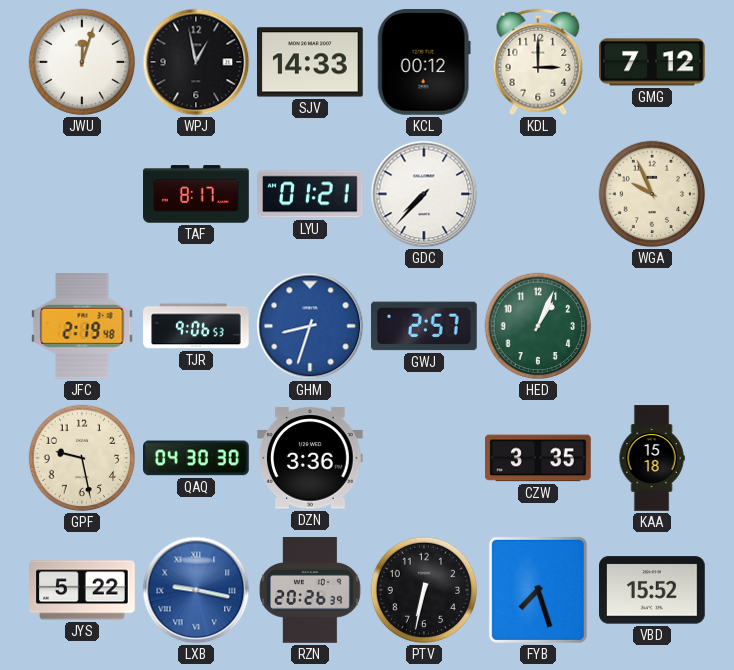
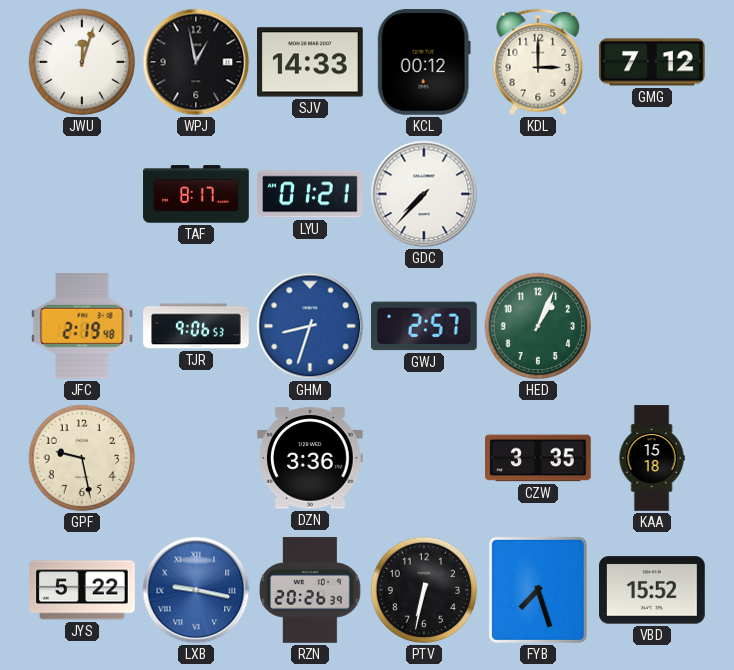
WGA: 9:56 -> none (652, 194)
QAQ: 04:30 -> none (197, 458)
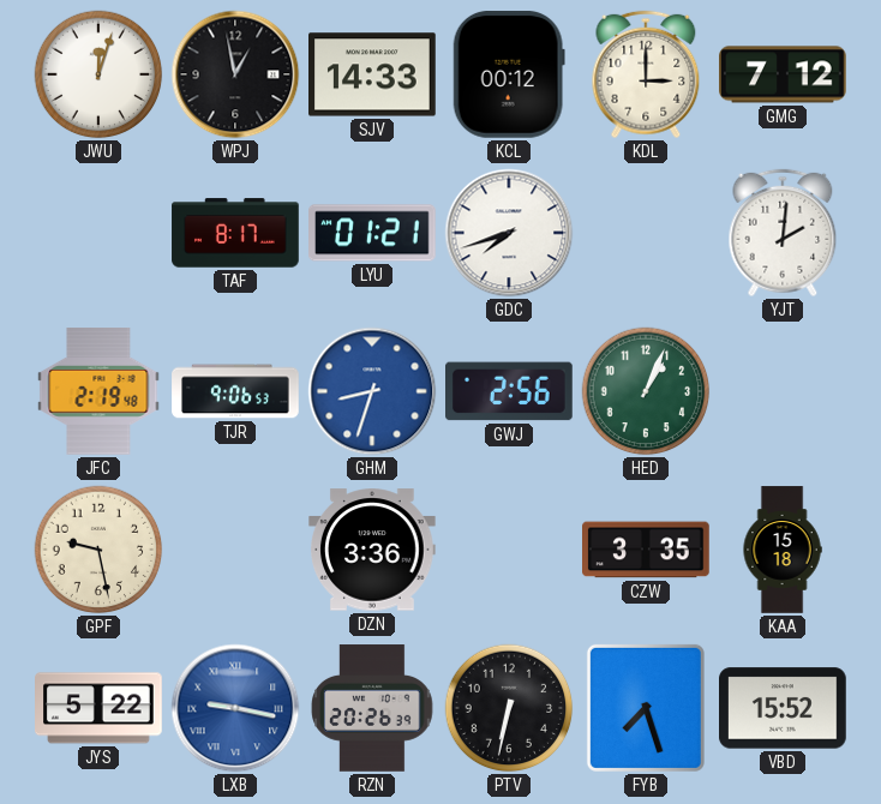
GDC: 7:37 -> 7:42 (509, 233)
YJT: none -> 2:01 (783, 233)
GWJ: 2:57 -> 2:56 (510, 391)
